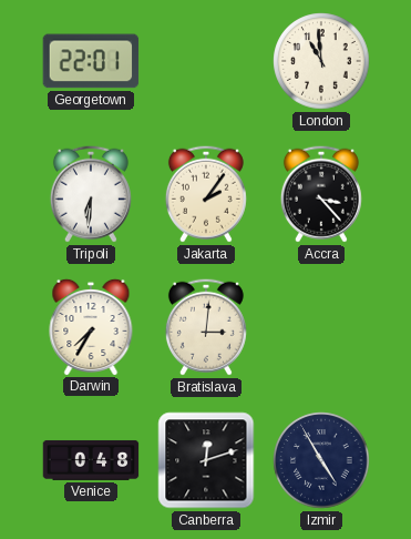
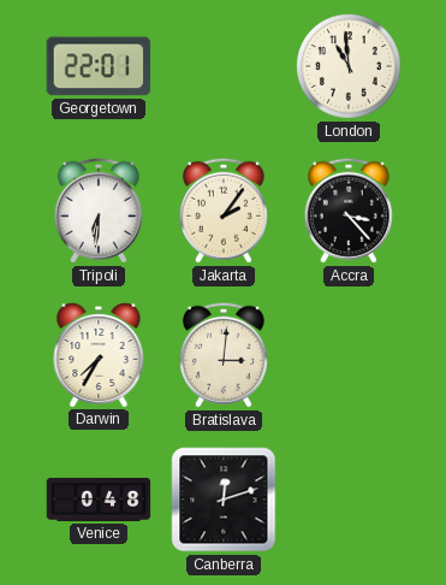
Izmir: 4:55 -> none (321, 460)
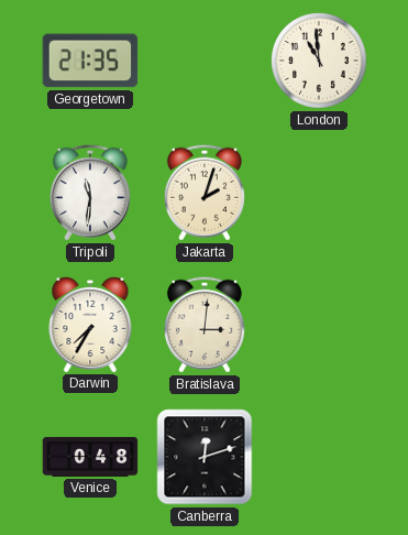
Georgetown: 22:01 -> 21:35 (90, 61)
Tripoli: 6:31 -> 11:31 (90, 193)
Jakarta: 2:06 -> 2:03 (205, 193)
Accra: 3:23 -> none (349, 211)
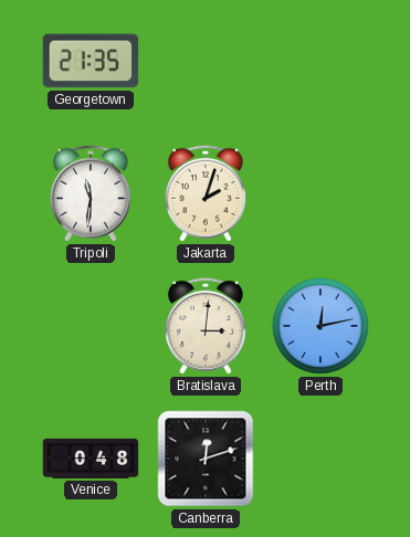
London: 10:59 -> none (319, 61)
Darwin: 7:35 -> none (90, 324)
Perth: none -> 12:13 (320, 326)
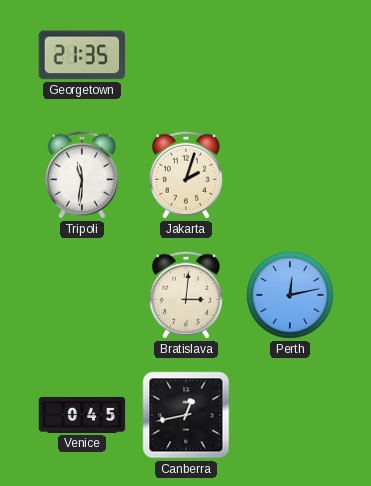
Venice: 0:48 -> 0:45 (82, 415)
Canberra: 12:12 -> 12:43 (186, 415)
